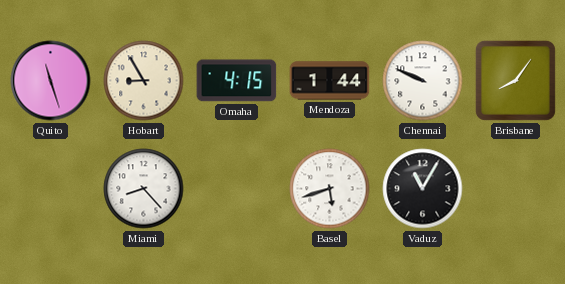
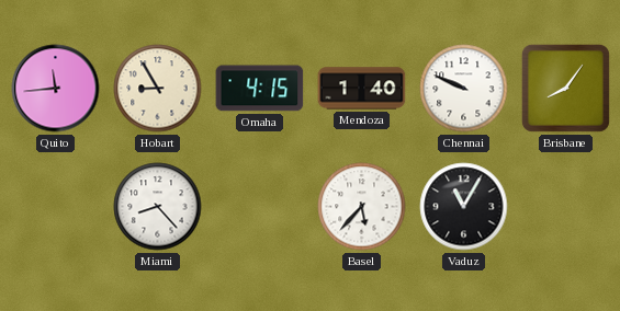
Quito: 11:27 -> 11:44 (56, 89)
Mendoza: 1:44 -> 1:40 (362, 89)
Basel: 5:42 -> 5:37 (362, 207)
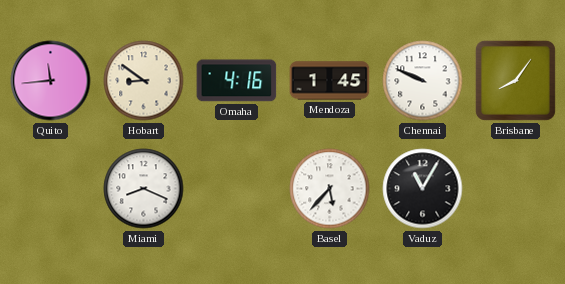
Hobart: 8:55 -> 8:51 (144, 81)
Omaha: 4:15 -> 4:16 (237, 81)
Mendoza: 1:40 -> 1:45 (330, 81)
Miami: 8:23 -> 8:19 (144, 189)
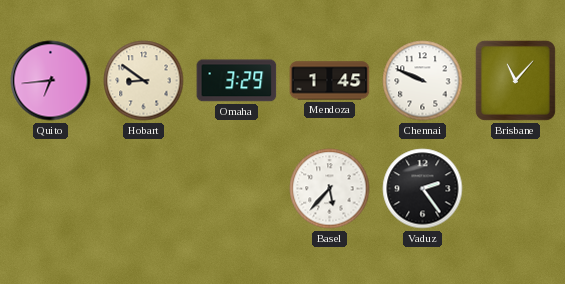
Quito: 11:44 -> 6:44 (51, 81)
Omaha: 4:16 -> 3:29 (237, 81)
Brisbane: 8:06 -> 11:07 (515, 80)
Miami: 8:19 -> none (144, 189)
Vaduz: 11:05 -> 2:24 (423, 189)
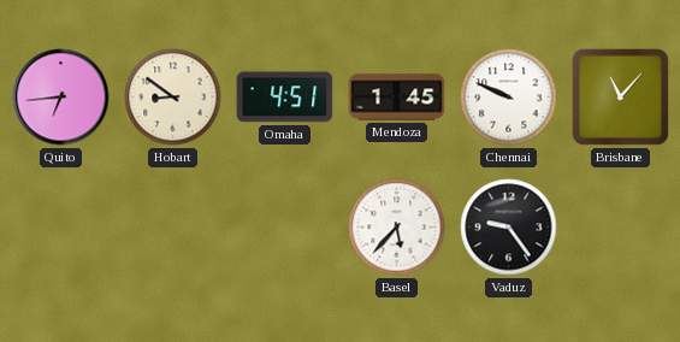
Omaha: 3:29 -> 4:51 (285, 98)
Vaduz: 2:24 -> 9:24 (509, 228)
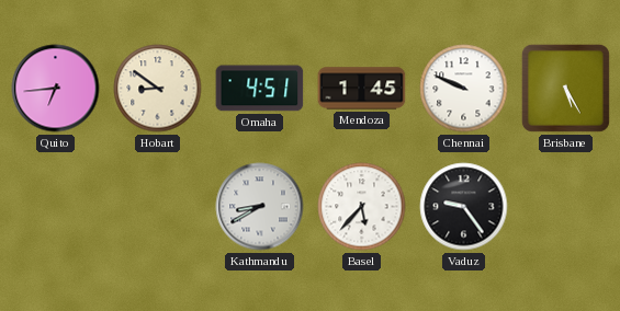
Brisbane: 11:07 -> 5:25 (565, 88)
Kathmandu: none -> 8:40 (260, 207)
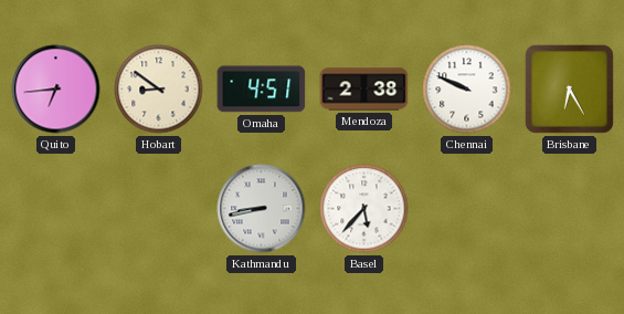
Mendoza: 1:45 -> 2:38 (364, 90)
Brisbane: 5:25 -> 6:25 (569, 88)
Kathmandu: 8:40 -> 8:43 (262, 209)
Vaduz: 9:24 -> none (464, 207)
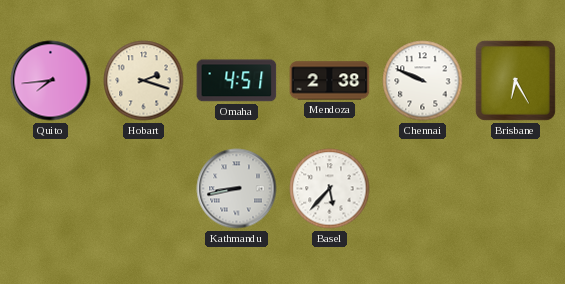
Quito: 6:44 -> 7:44 (51, 81)
Hobart: 8:51 -> 2:18 (144, 81)
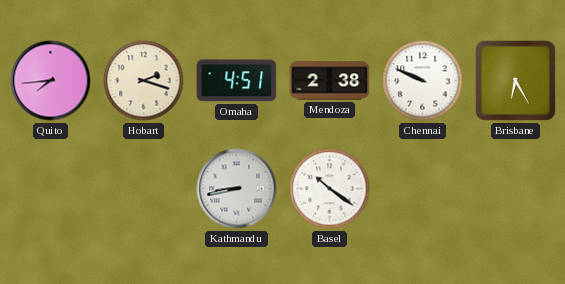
Basel: 5:37 -> 10:21 (330, 189)
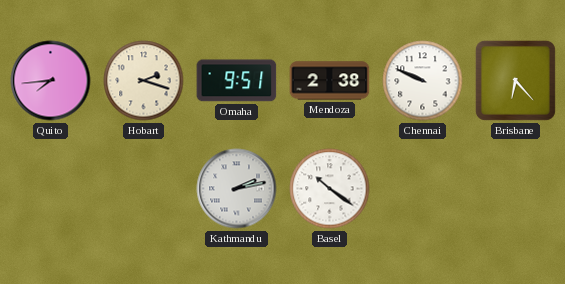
Omaha: 4:51 -> 9:51 (237, 81)
Brisbane: 6:25 -> 6:23 (515, 80)
Kathmandu: 8:43 -> 2:13 (237, 189)
